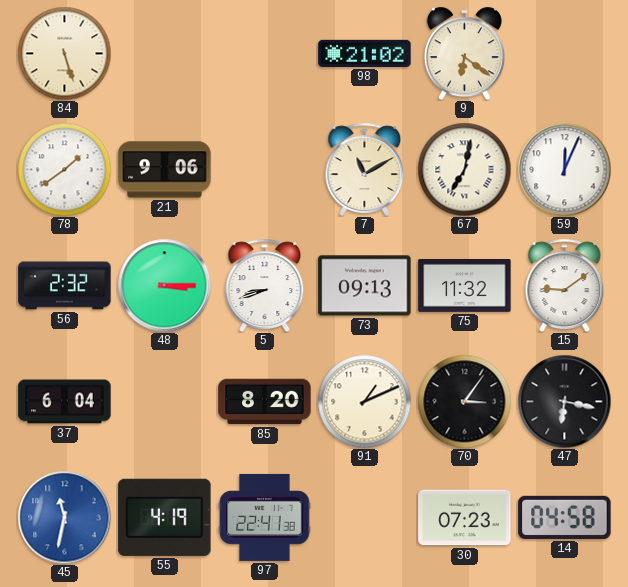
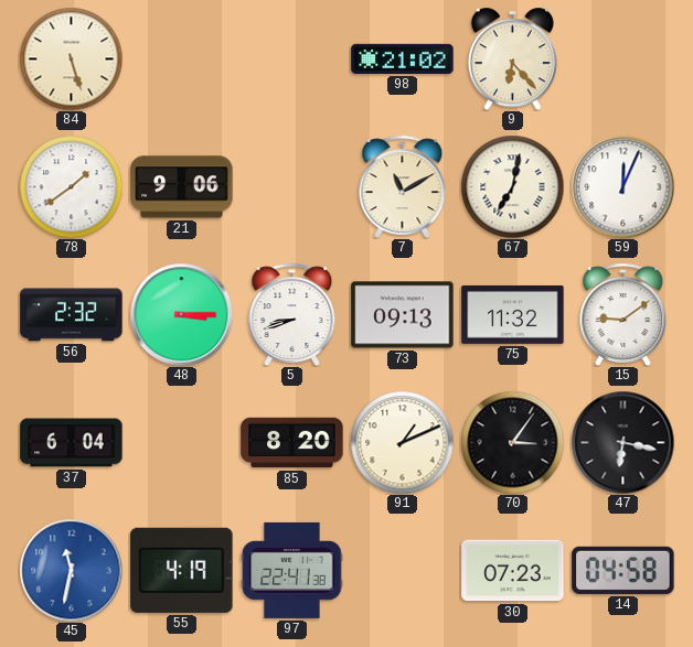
9: 6:21 -> 6:23 (512, 58)
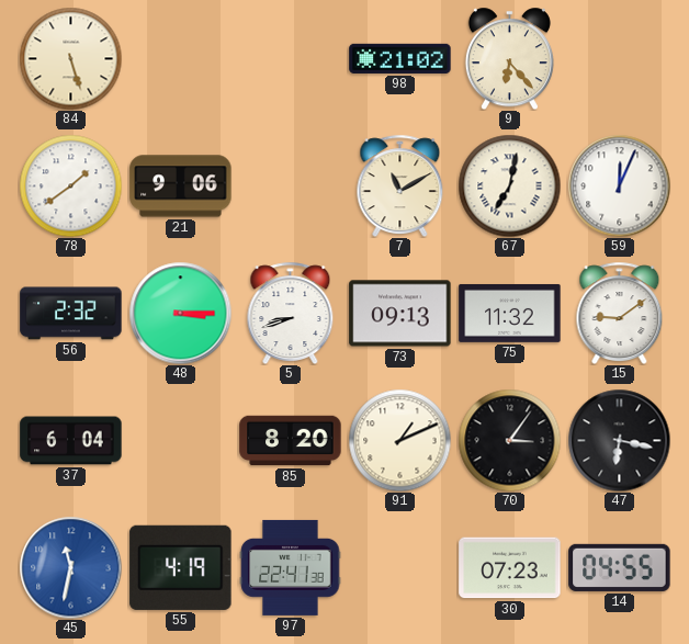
14: 04:58 -> 04:55 (620, 567)
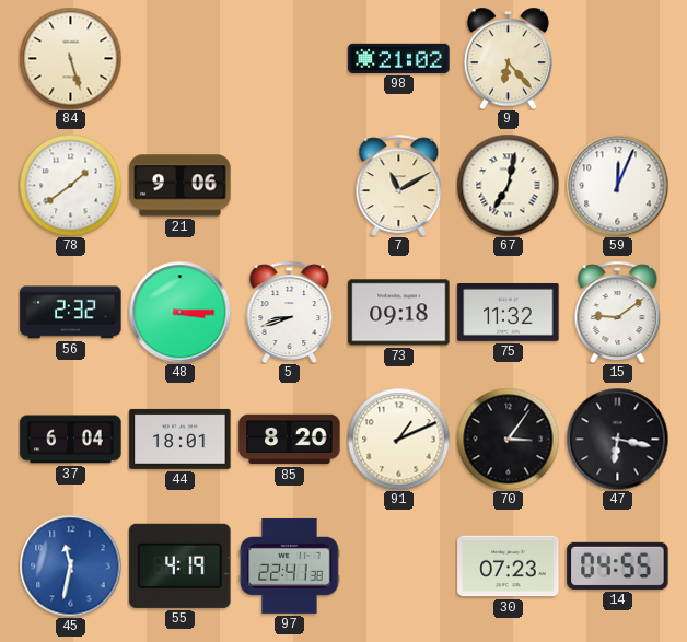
73: 09:13 -> 09:18 (399, 313)
44: none -> 18:01 (181, 439)
